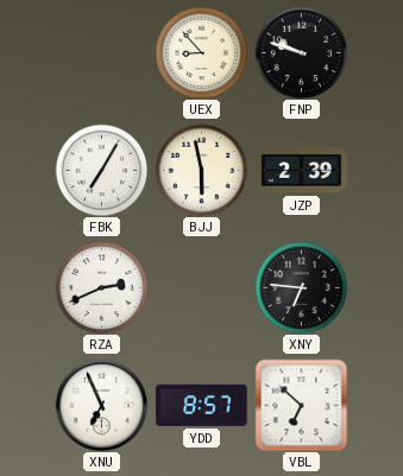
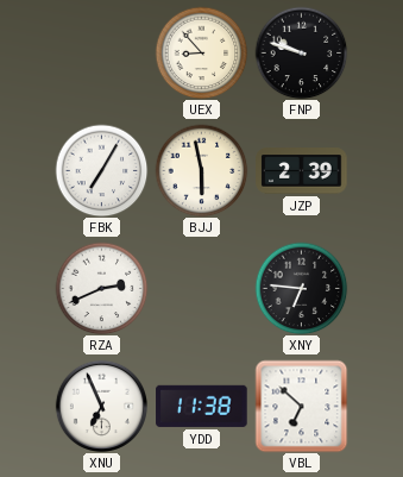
YDD: 8:57 -> 11:38 (202, 406)
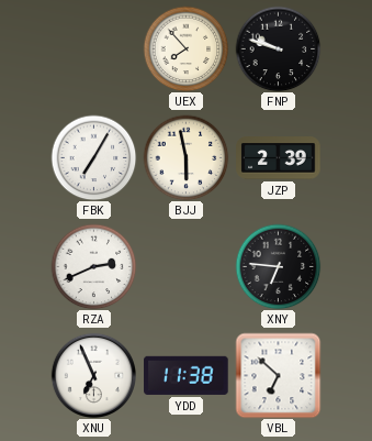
UEX: 8:53 -> 7:53 (185, 48)
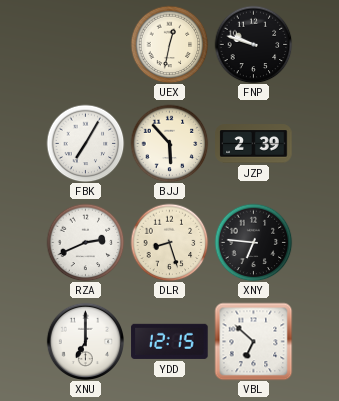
UEX: 7:53 -> 12:32 (169, 44)
BJJ: 5:58 -> 5:53 (169, 143)
DLR: none -> 8:27 (169, 242)
XNU: 6:56 -> 7:00 (85, 341)
YDD: 11:38 -> 12:15 (170, 341)
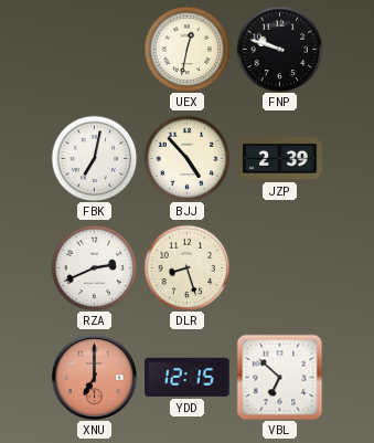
FBK: 7:05 -> 7:02 (94, 158)
BJJ: 5:53 -> 4:53 (186, 158)
XNY: 6:46 -> none (253, 242)
XNU dial: white -> salmon (94, 377)
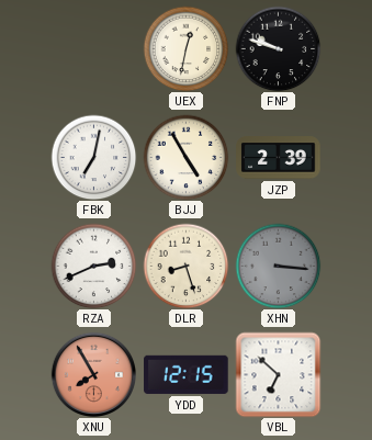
BJJ: 4:53 -> 4:55 (185, 157)
XHN: none -> 3:16 (278, 266)
XNU: 7:00 -> 7:55 (93, 374)
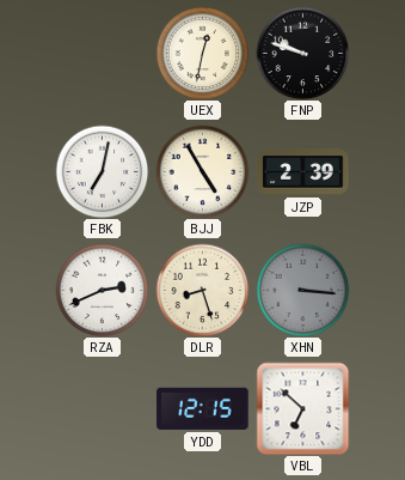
XNU: 7:55 -> none (93, 374)
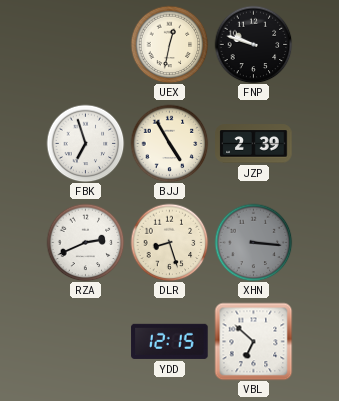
FBK: 7:02 -> 6:57 (85, 143)
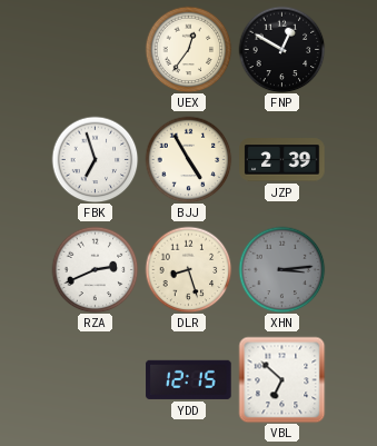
UEX: 12:32 -> 12:36 (188, 49)
FNP: 9:48 -> 12:50 (281, 49)
XHN: 3:16 -> 3:14 (281, 269)
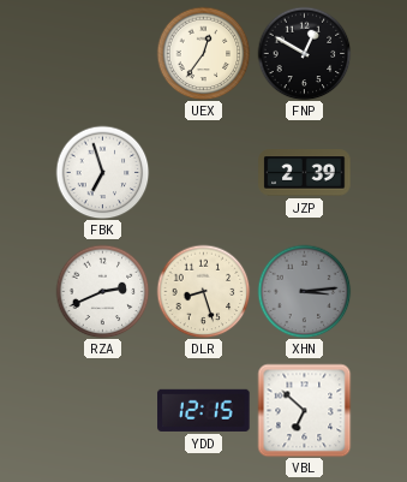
BJJ: 4:55 -> none (188, 159)
